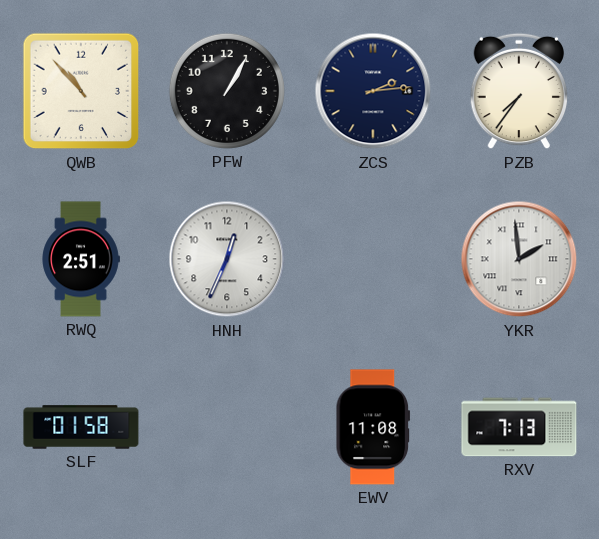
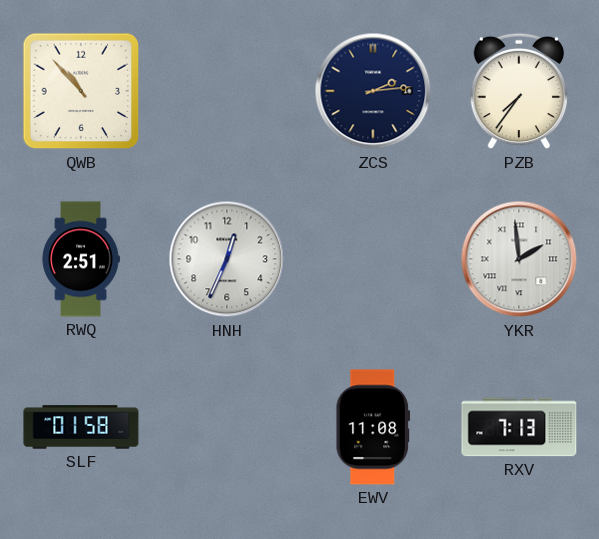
PFW: 1:05 -> none (227, 91)
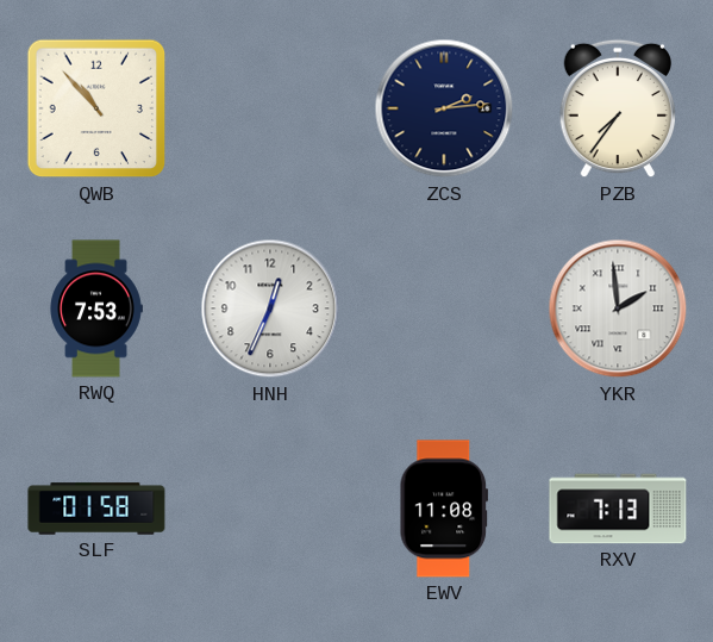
RWQ: 2:51 -> 7:53 (96, 308)
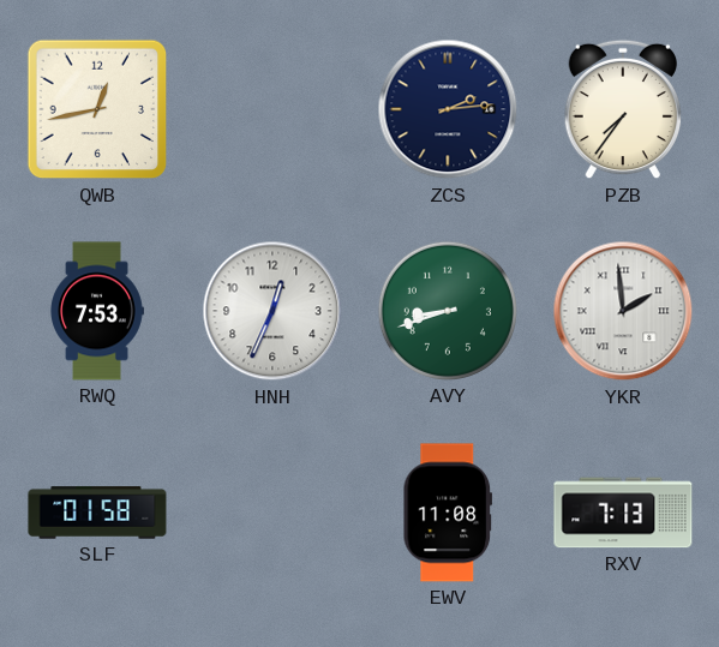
QWB: 10:53 -> 12:43 (97, 109)
AVY: none -> 8:42 (448, 311)
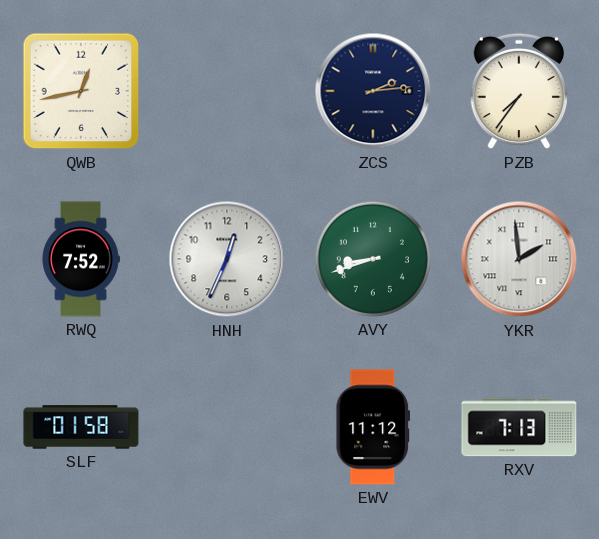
RWQ: 7:53 -> 7:52 (81, 259)
EWV: 11:08 -> 11:12 (373, 427)
